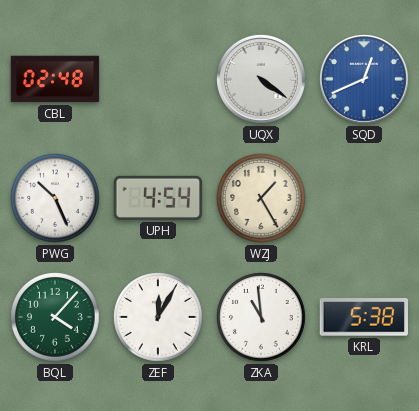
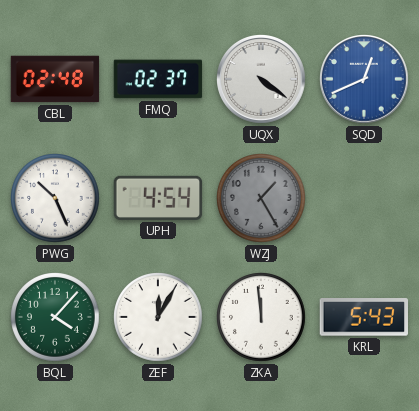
FMQ: none -> 02:37 (158, 79)
WZJ dial: cream -> grey (262, 199)
ZKA: 10:59 -> 11:59 (262, 318)
KRL: 5:38 -> 5:43 (363, 317)
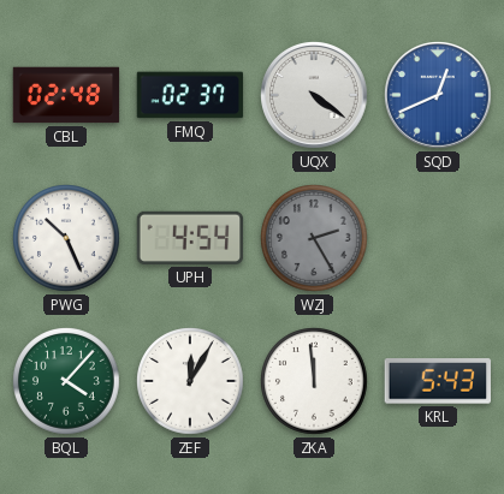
WZJ: 1:25 -> 2:25 (315, 239)
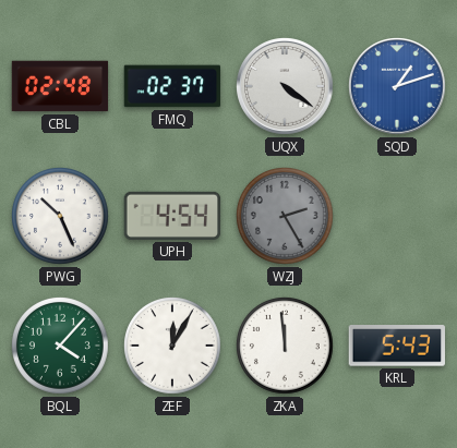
SQD: 12:41 -> 1:12 (398, 87)
